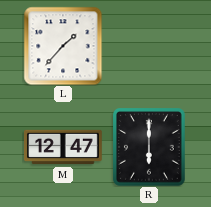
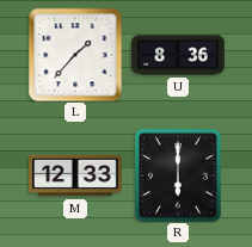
U: none -> 8:36 (178, 55)
M: 12:47 -> 12:33 (76, 175)
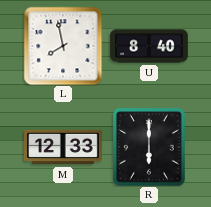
L: 1:37 -> 7:58 (63, 46)
U: 8:36 -> 8:40 (149, 46)
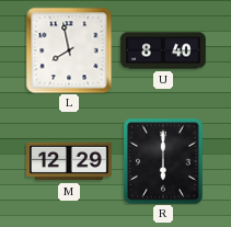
M: 12:33 -> 12:29 (70, 161)
